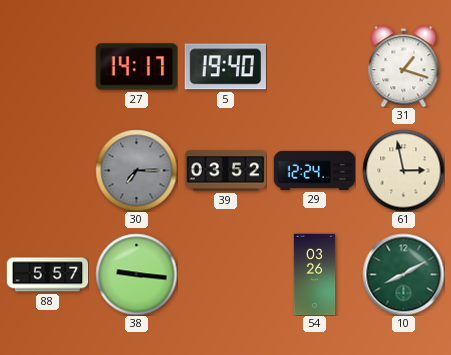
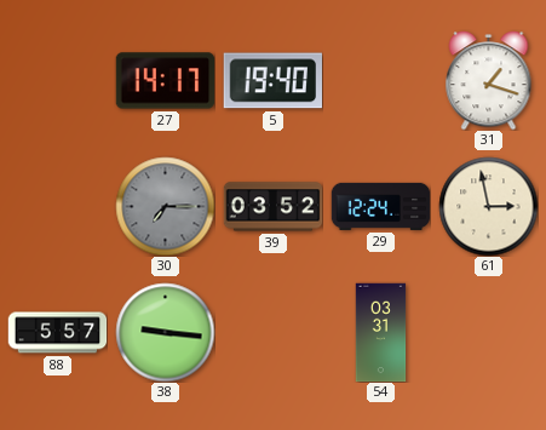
54: 03:26 -> 03:31 (381, 332)
10: 8:10 -> none (403, 274)
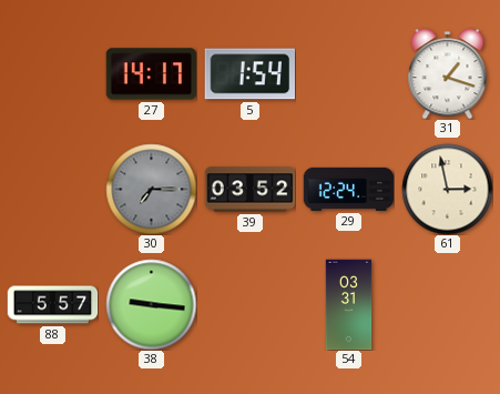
5: 19:40 -> 1:54 (249, 74)
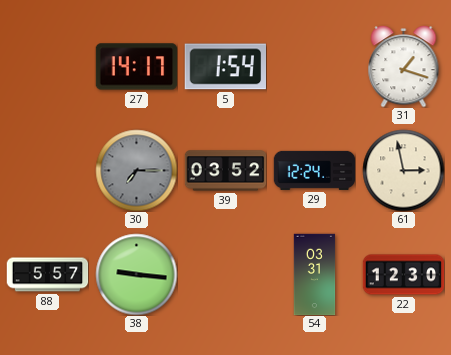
22: none -> 12:30 (403, 275)
